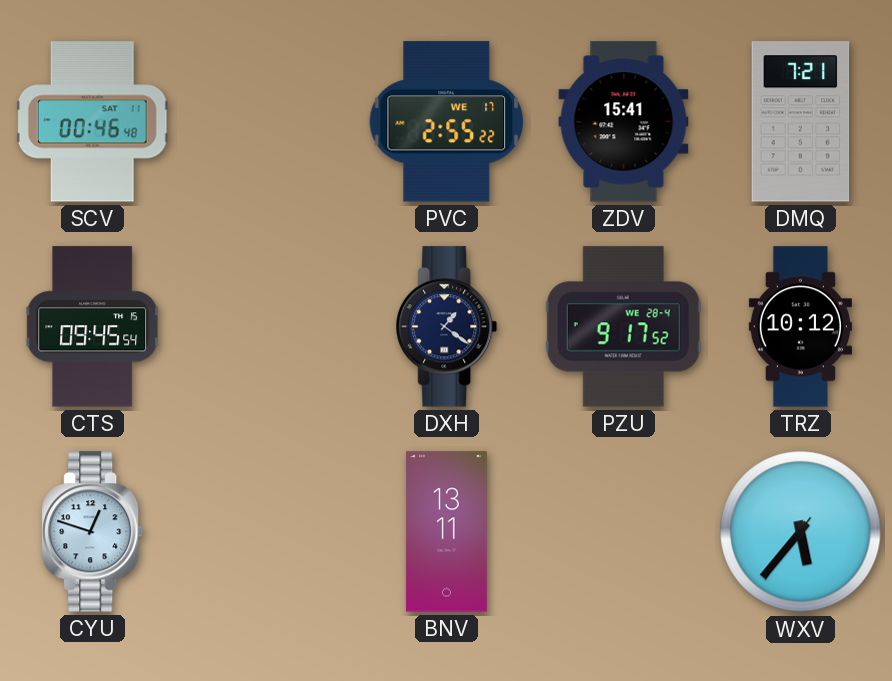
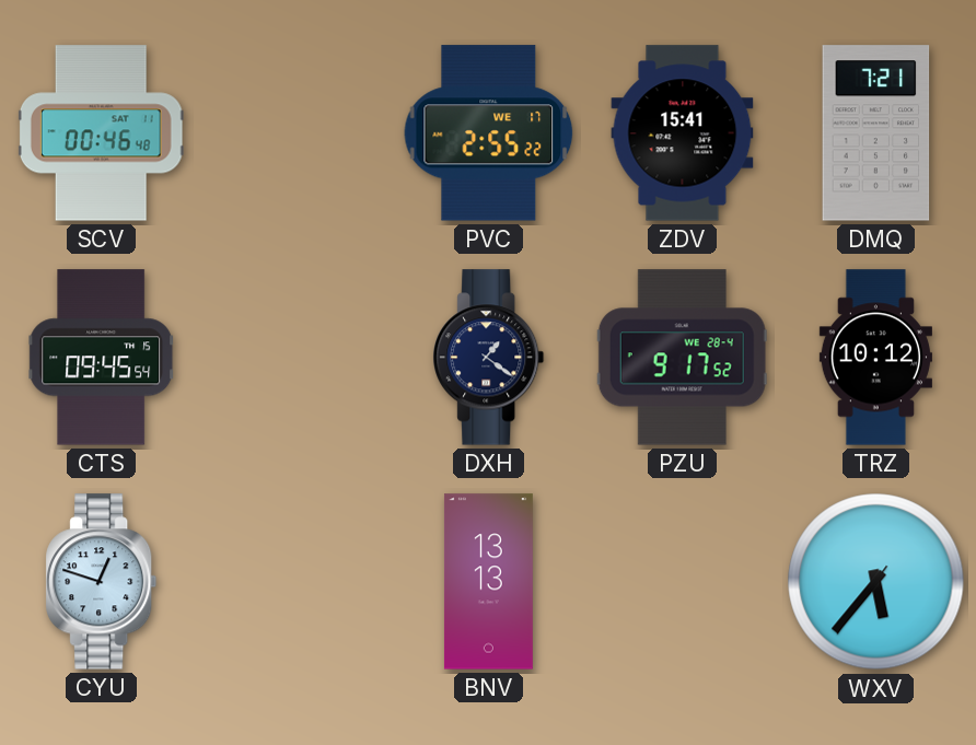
BNV: 13:11 -> 13:13 (488, 582)
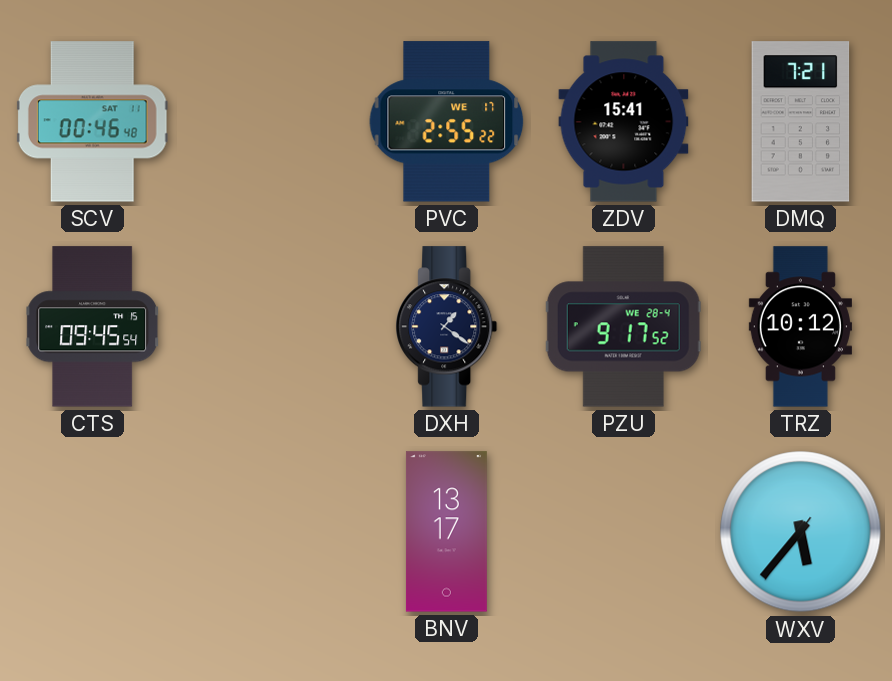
CYU: 12:48 -> none (102, 582)
BNV: 13:13 -> 13:17 (446, 532)
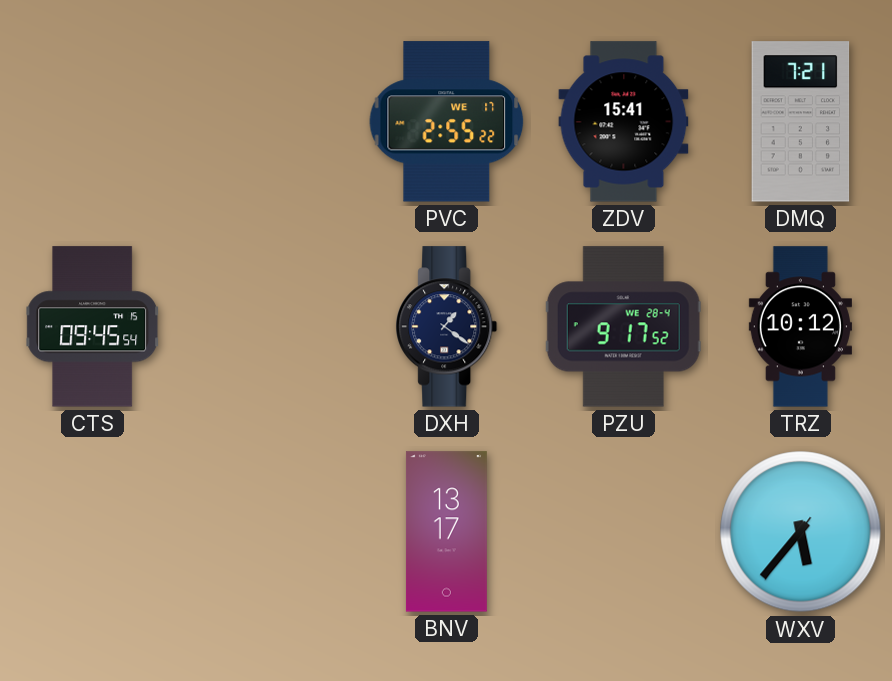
SCV: 00:46 -> none (92, 122)
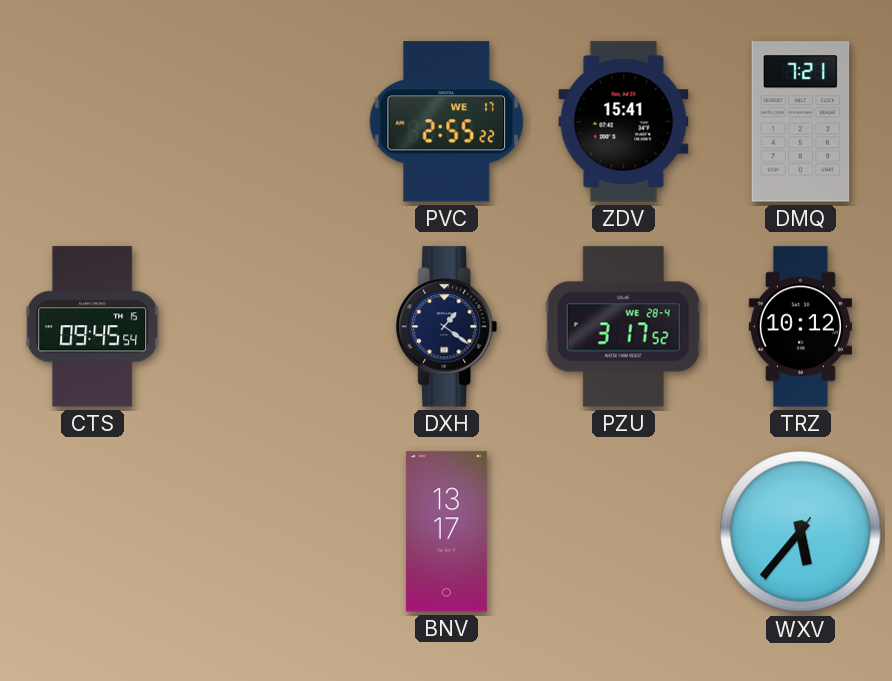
PZU: 9:17 -> 3:17 (623, 327)
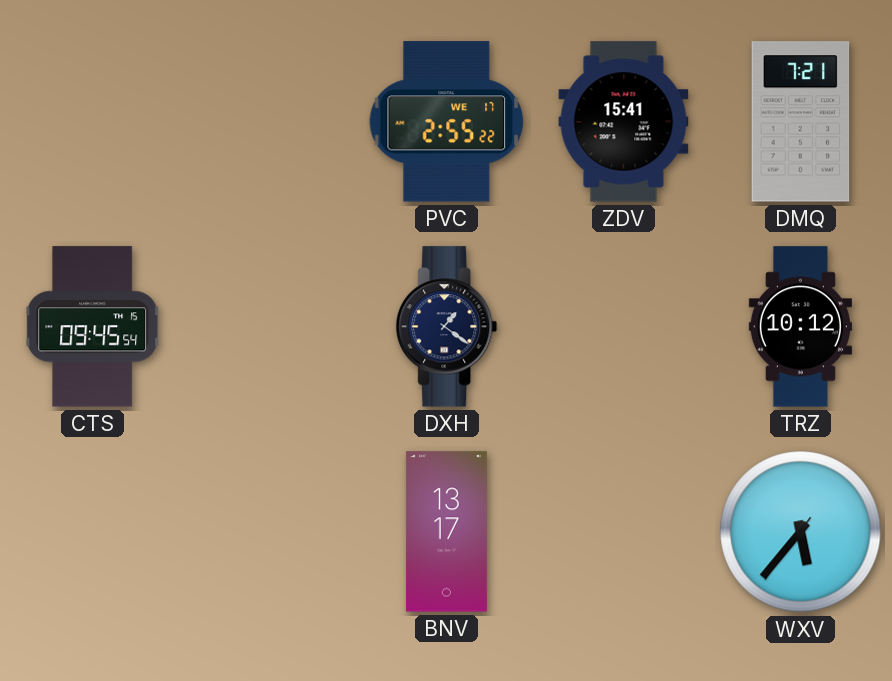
PZU: 3:17 -> none (623, 327)
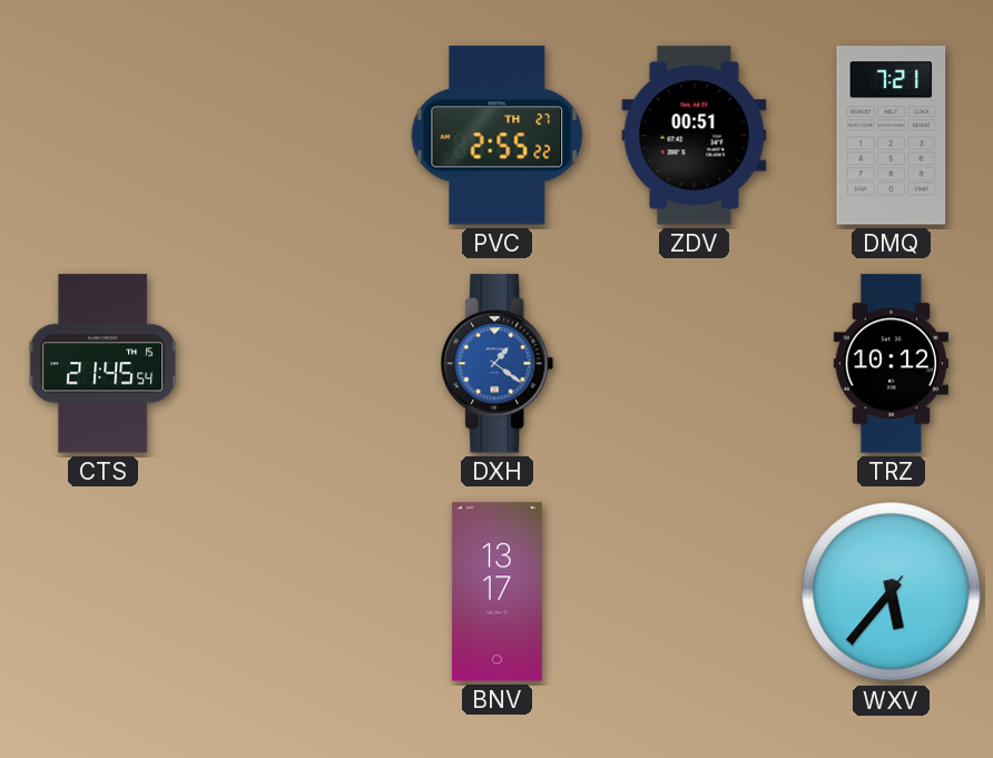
PVC date: WE 17 -> TH 27 (498, 136)
ZDV: 15:41 -> 00:51 (695, 136)
CTS: 09:45 -> 21:45 (104, 364)
DXH dial: navy -> blue (498, 364)
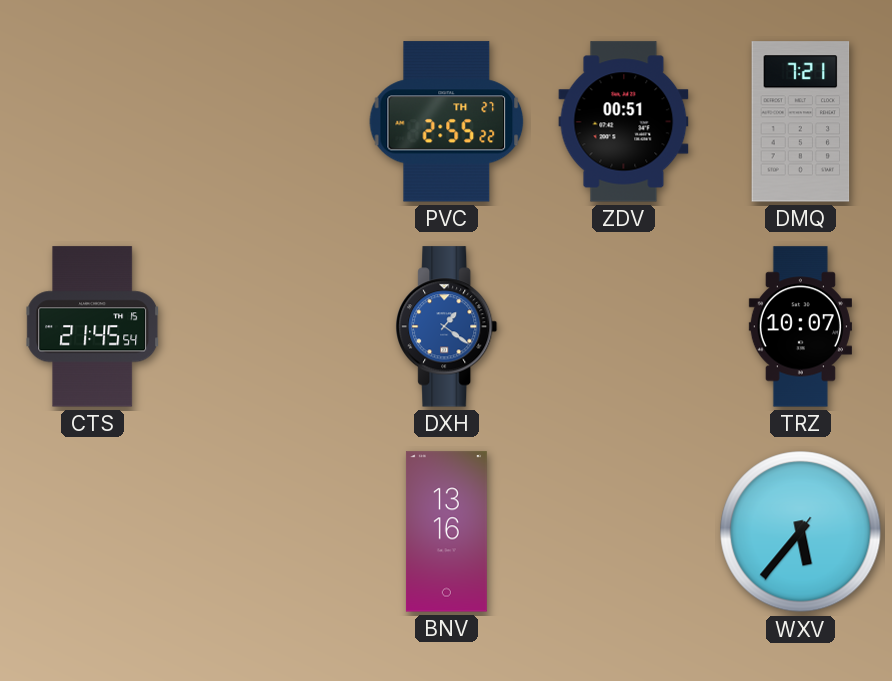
TRZ: 10:12 -> 10:07 (800, 327)
BNV: 13:17 -> 13:16 (446, 532)
